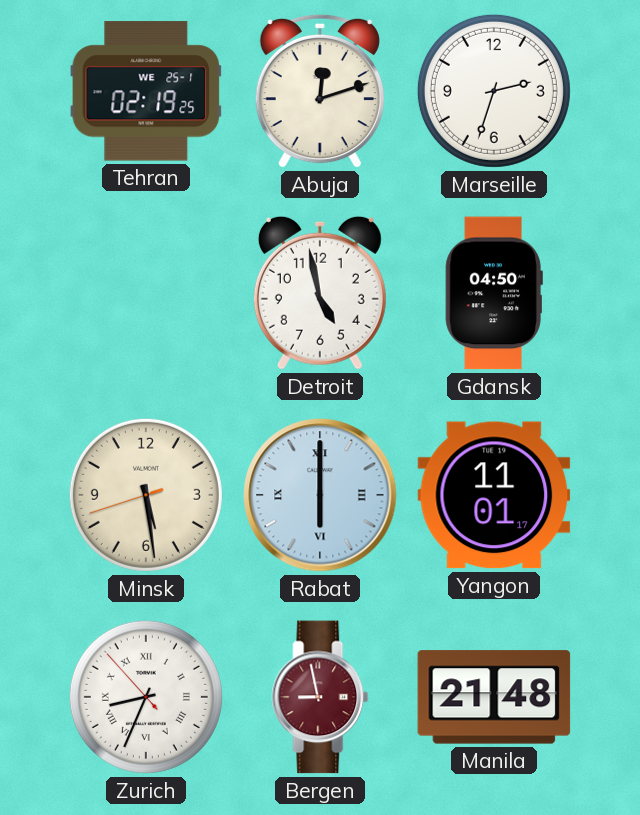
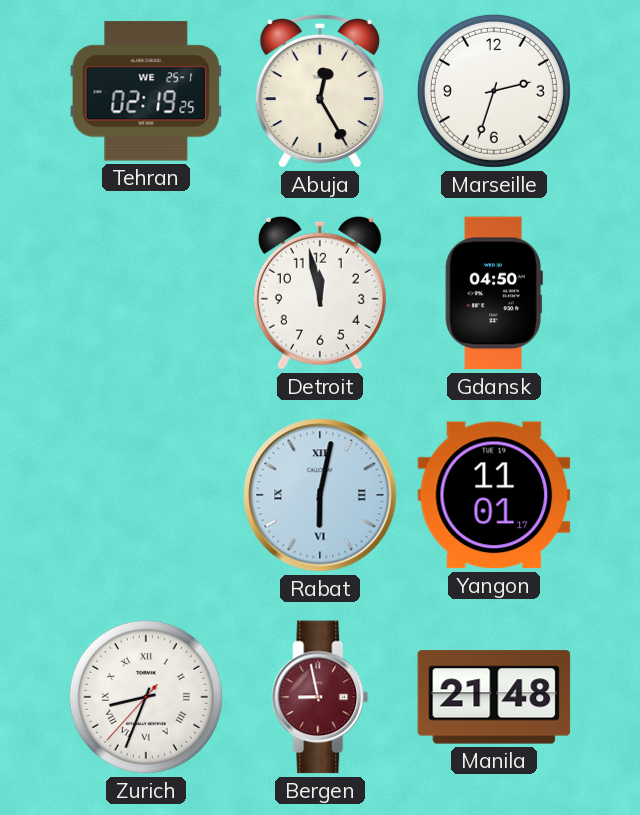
Abuja: 12:12 -> 12:25 (320, 91)
Detroit: 4:58 -> 11:58 (320, 293)
Minsk: 5:28 -> none (146, 495)
Rabat: 6:00 -> 6:02 (320, 495)
Zurich: 8:33:53 -> 8:33:37 (146, 697)
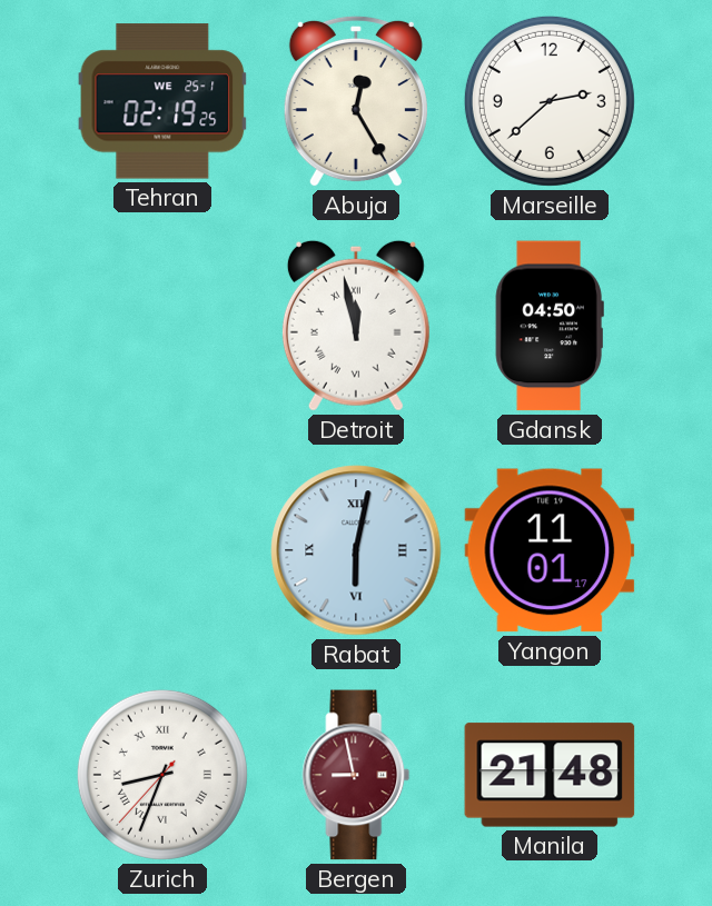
Marseille: 2:33 -> 2:38 (550, 101)
Detroit numerals: Arabic -> Roman (356, 326)
